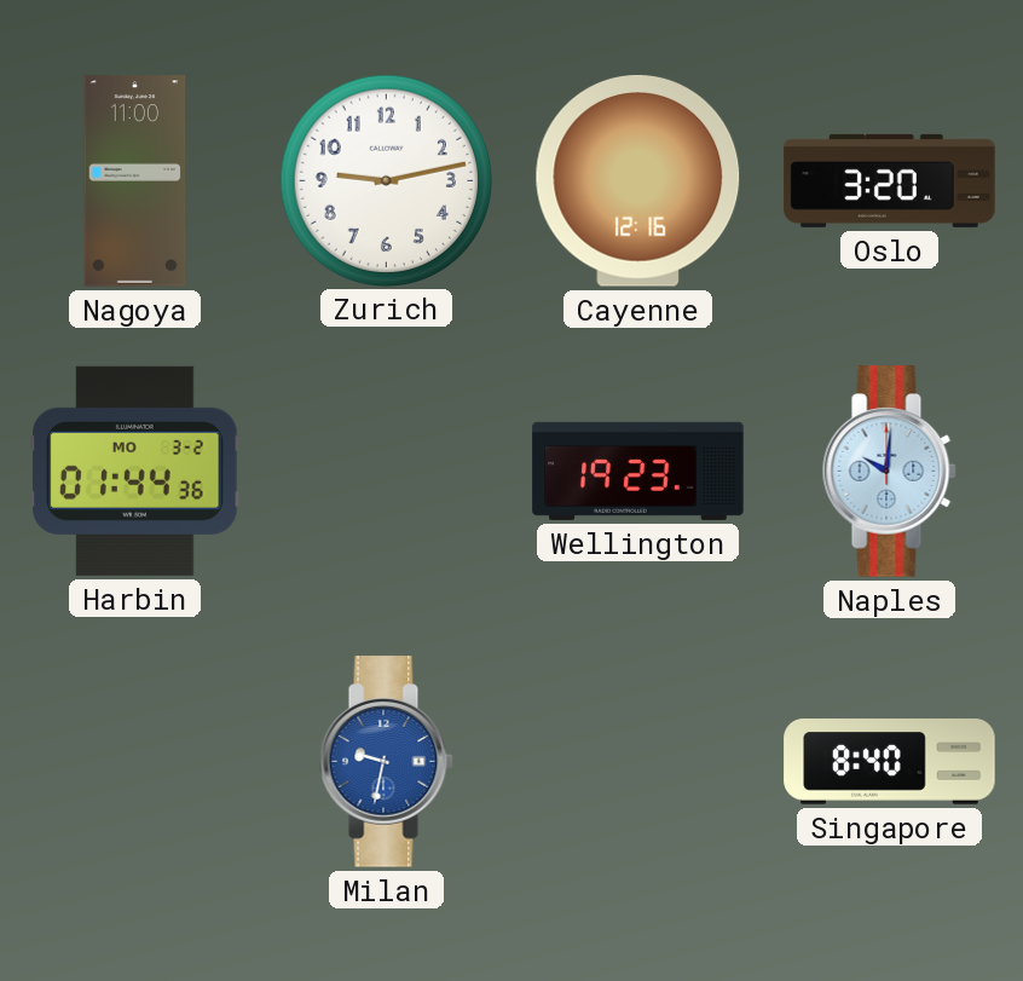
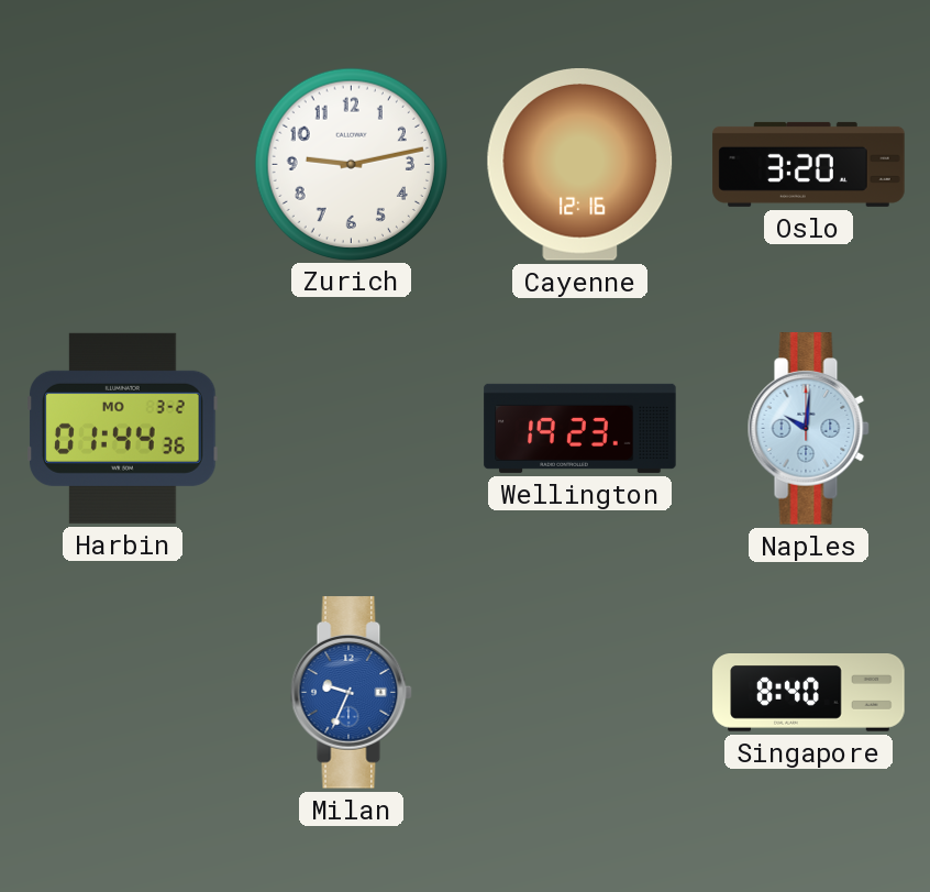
Nagoya: 11:00 -> none (135, 181)
Milan: 9:32 -> 9:34 (351, 693)
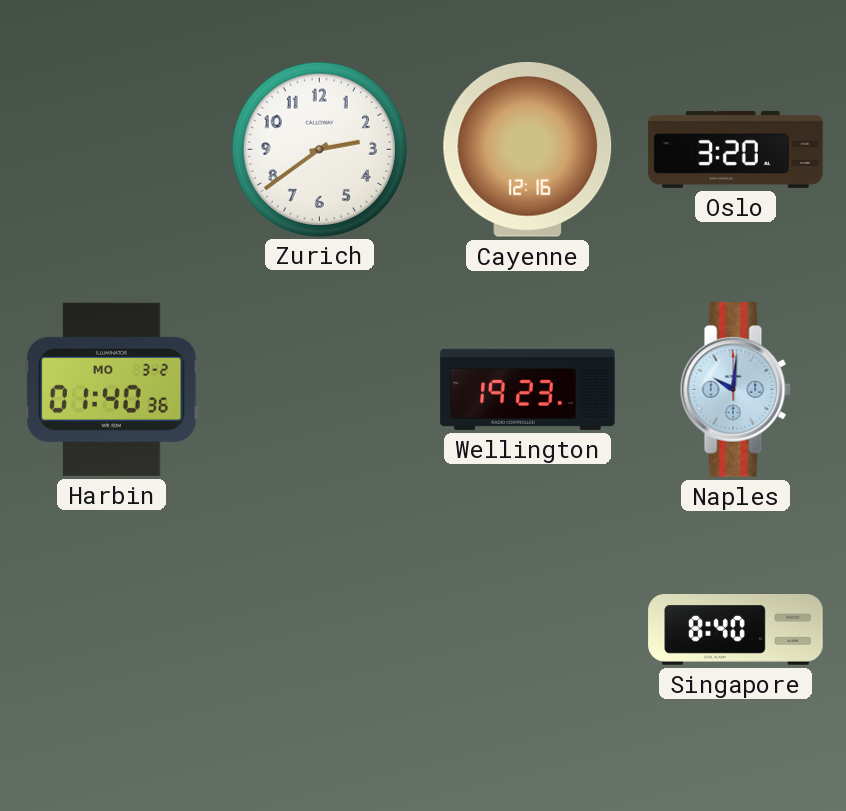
Zurich: 9:13 -> 2:39 (319, 149)
Harbin: 01:44 -> 01:40 (112, 389)
Milan: 9:34 -> none (351, 693)
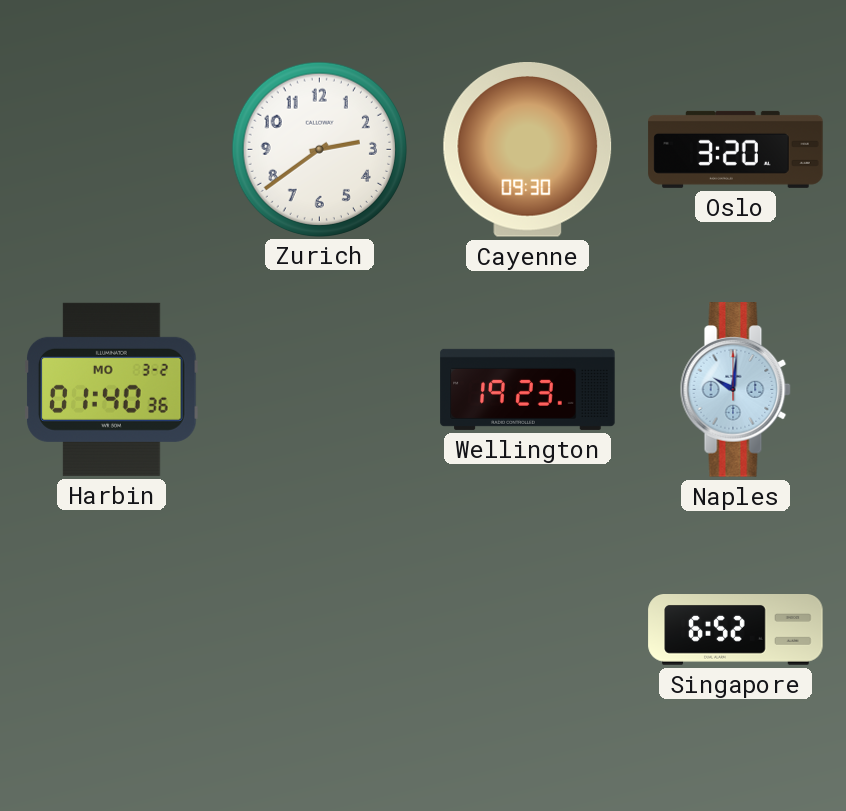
Cayenne: 12:16 -> 09:30 (528, 150)
Singapore: 8:40 -> 6:52 (736, 630)
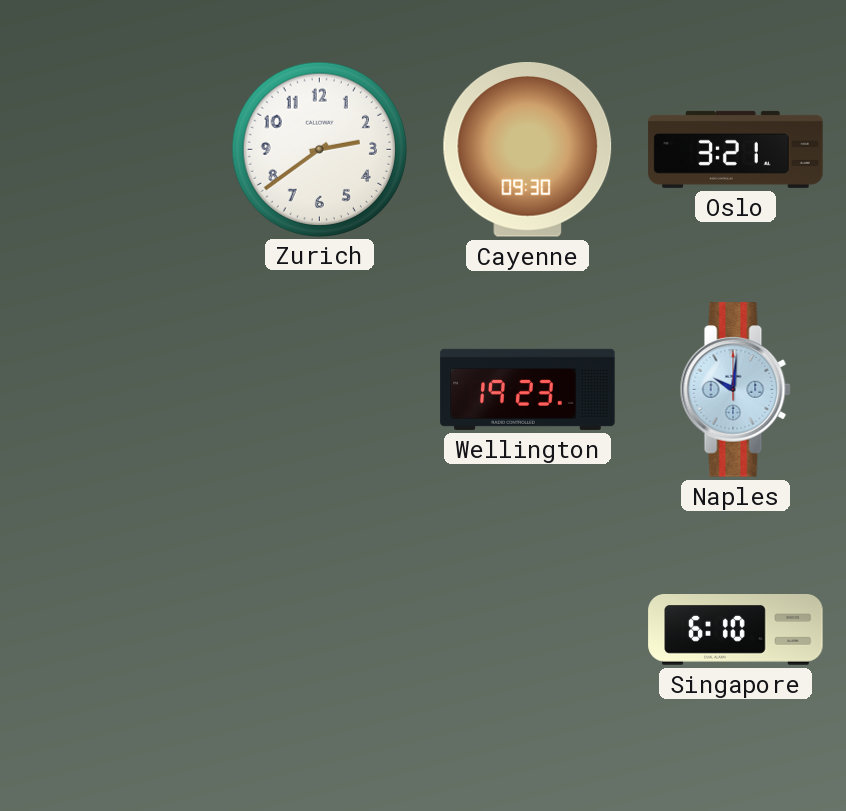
Oslo: 3:20 -> 3:21 (736, 149)
Harbin: 01:40 -> none (112, 389)
Singapore: 6:52 -> 6:10 (736, 630)
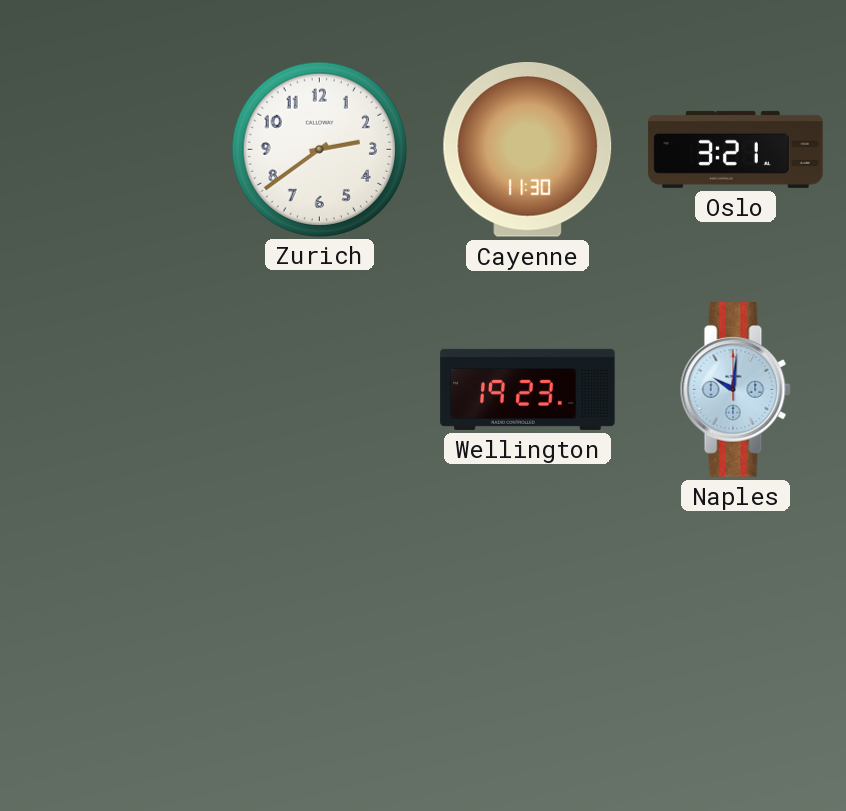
Cayenne: 09:30 -> 11:30 (528, 150)
Singapore: 6:10 -> none (736, 630)
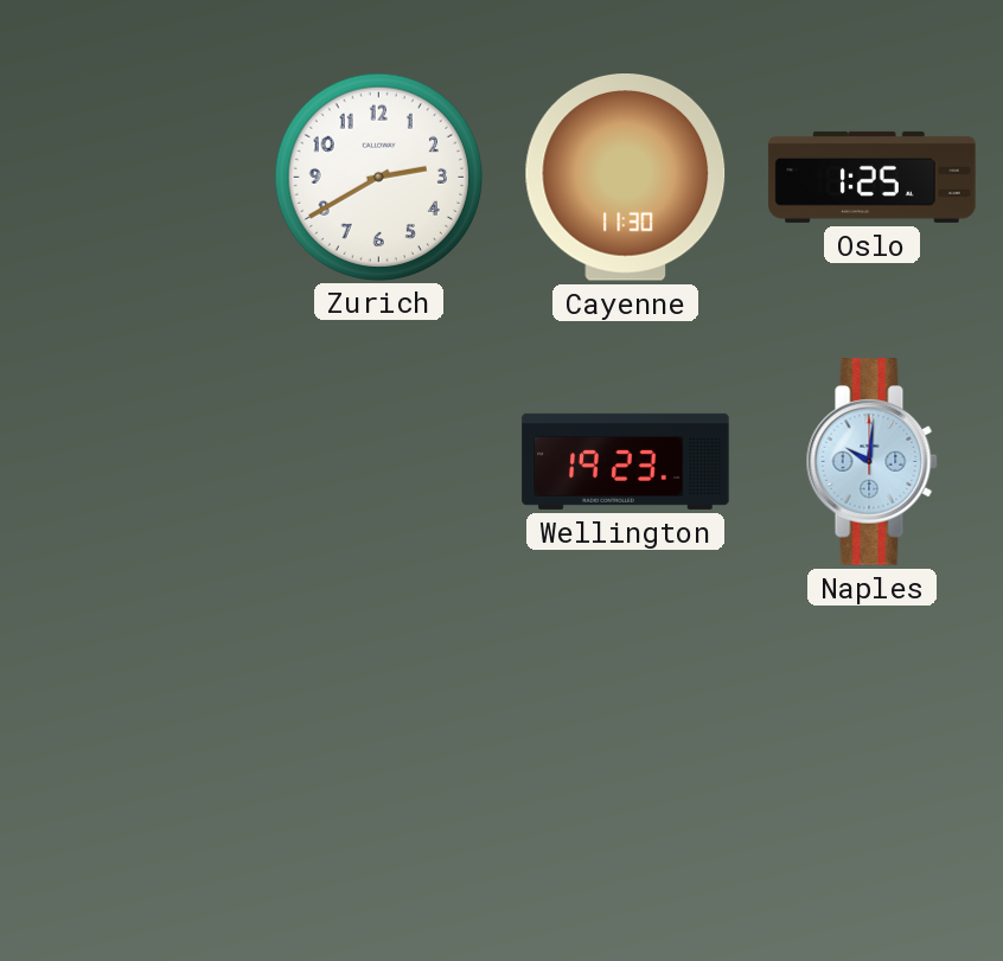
Zurich: 2:39 -> 2:40 (378, 177)
Oslo: 3:21 -> 1:25 (873, 177)
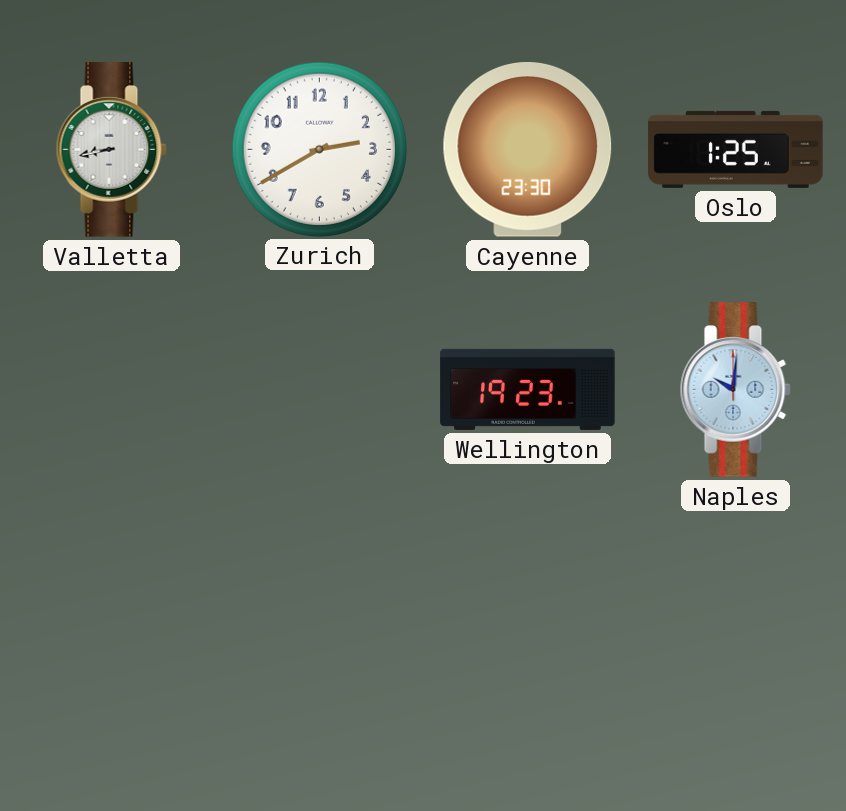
Valletta: none -> 8:43 (111, 150)
Cayenne: 11:30 -> 23:30 (528, 150)
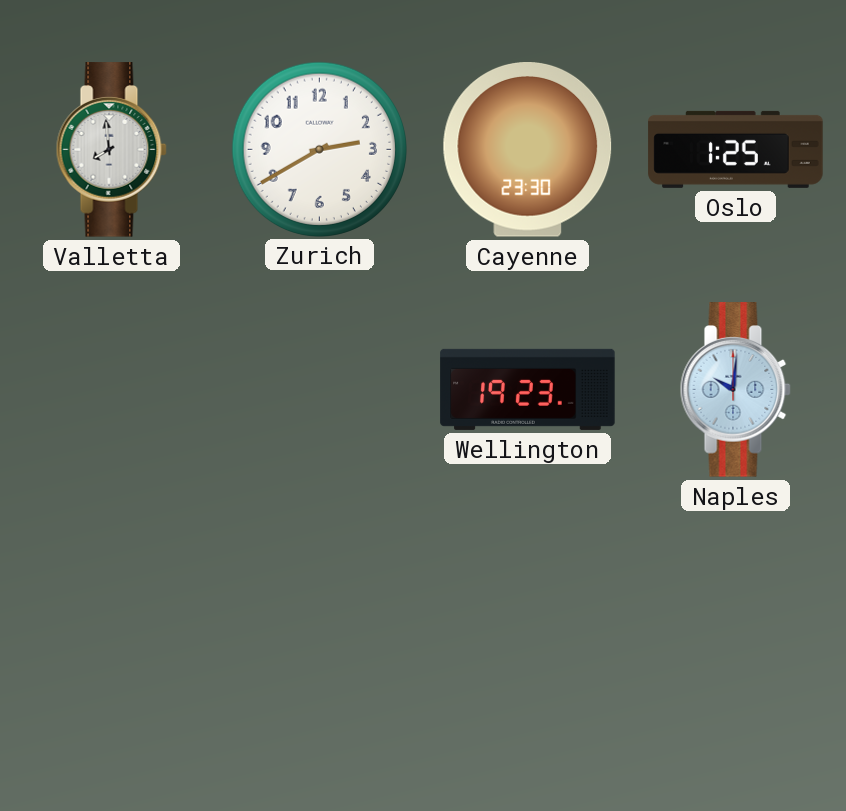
Valletta: 8:43 -> 7:59 (111, 150)
